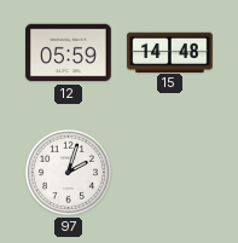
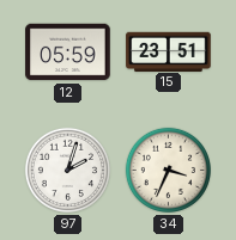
15: 14:48 -> 23:51 (169, 51)
34: none -> 3:34 (168, 170)
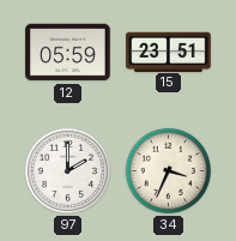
97: 2:03 -> 2:00 (67, 170)
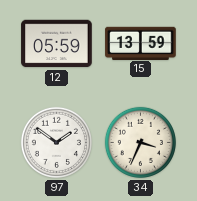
15: 23:51 -> 13:59 (141, 43)
97: 2:00 -> 1:51 (56, 142)
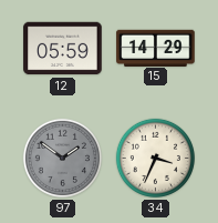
15: 13:59 -> 14:29 (156, 48)
97 dial: white -> grey (62, 158)
